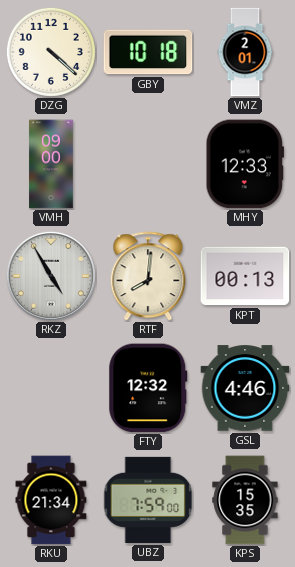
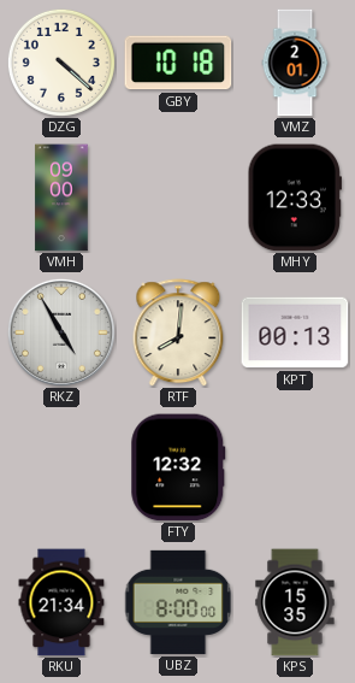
GSL: 4:46 -> none (245, 388)
UBZ: 7:59 -> 8:00 (178, 602)
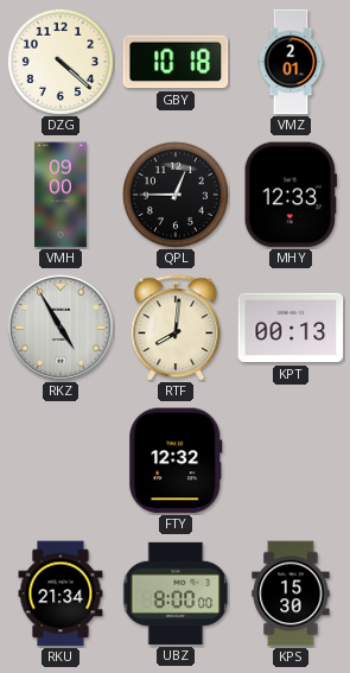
QPL: none -> 12:45 (176, 195)
KPS: 15:35 -> 15:30 (291, 593)
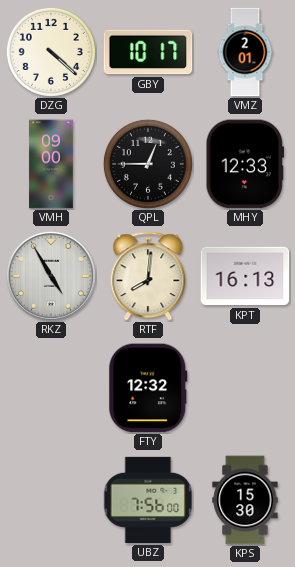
GBY: 10:18 -> 10:17 (148, 52)
KPT: 00:13 -> 16:13 (245, 276)
RKU: 21:34 -> none (61, 593)
UBZ: 8:00 -> 7:56 (148, 500)
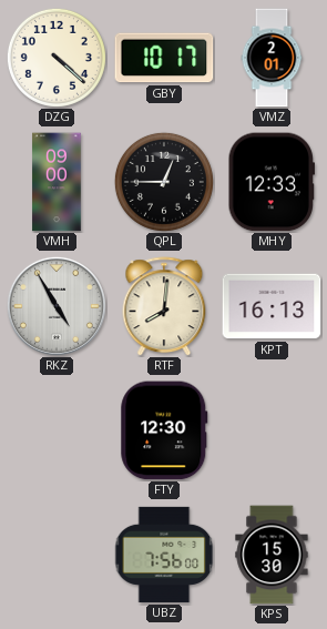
FTY: 12:32 -> 12:30 (164, 430)
